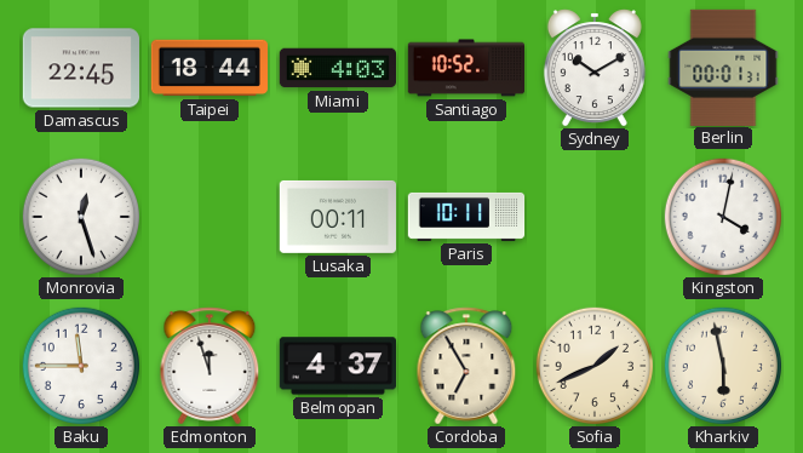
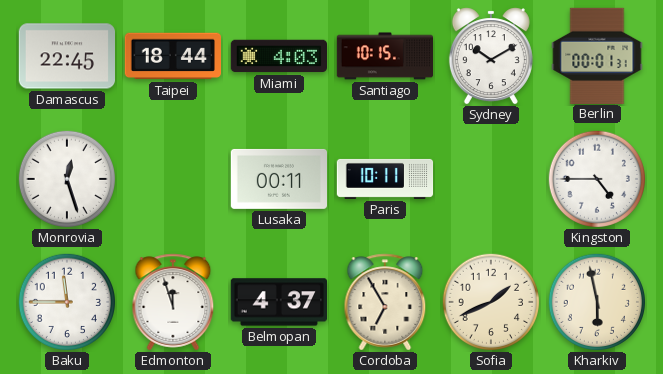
Santiago: 10:52 -> 10:15 (384, 56)
Kingston: 4:02 -> 4:45 (596, 178)
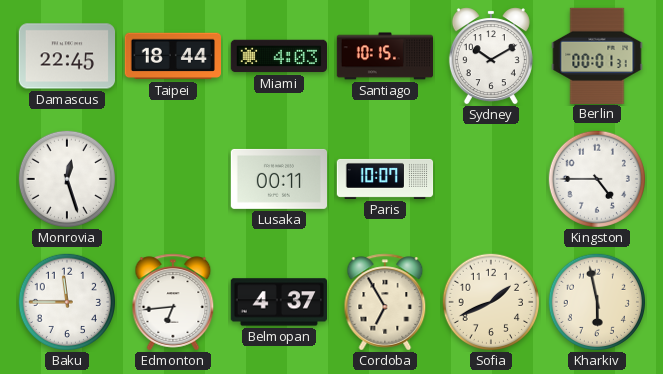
Paris: 10:11 -> 10:07 (385, 179)
Edmonton: 11:57 -> 6:44 (173, 302)
